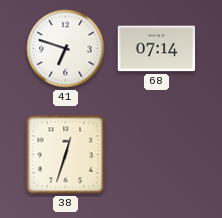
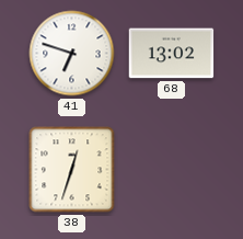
68: 07:14 -> 13:02 (172, 54)
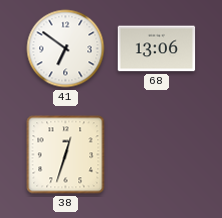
41: 6:48 -> 6:51 (66, 49)
68: 13:02 -> 13:06 (157, 49)
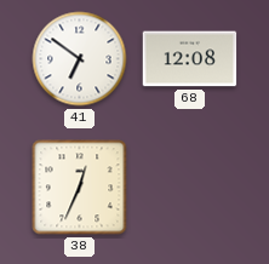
68: 13:06 -> 12:08 (190, 59)
38: 12:33 -> 12:34 (80, 188)
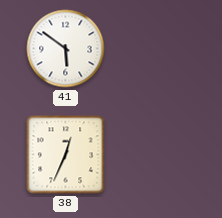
41: 6:51 -> 5:51 (66, 49)
68: 12:08 -> none (190, 59)
